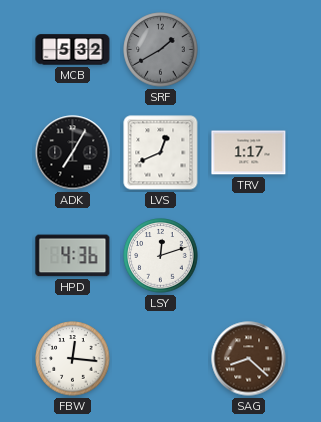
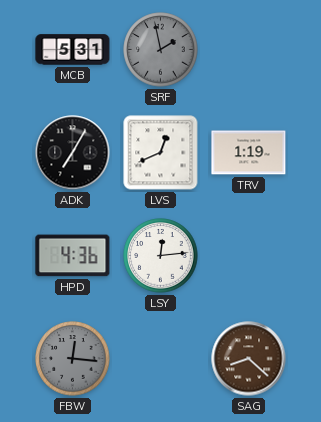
MCB: 5:32 -> 5:31 (73, 50)
SRF: 1:40 -> 1:58 (161, 50)
TRV: 1:17 -> 1:19 (249, 153)
LSY: 12:12 -> 12:14 (161, 256)
FBW dial: white -> grey (73, 359)
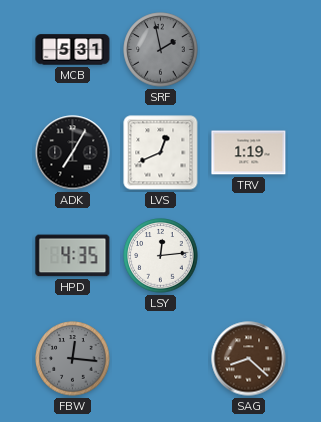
HPD: 4:36 -> 4:35 (73, 256)
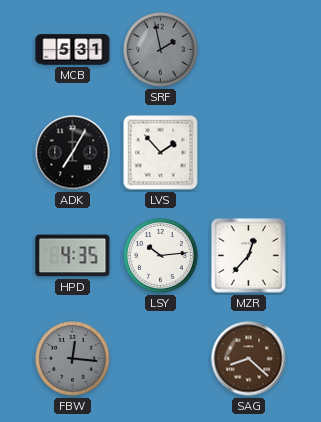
LVS: 12:41 -> 1:53 (161, 153)
TRV: 1:19 -> none (249, 153)
LSY: 12:14 -> 10:14 (161, 256)
MZR: none -> 12:37 (249, 256)
